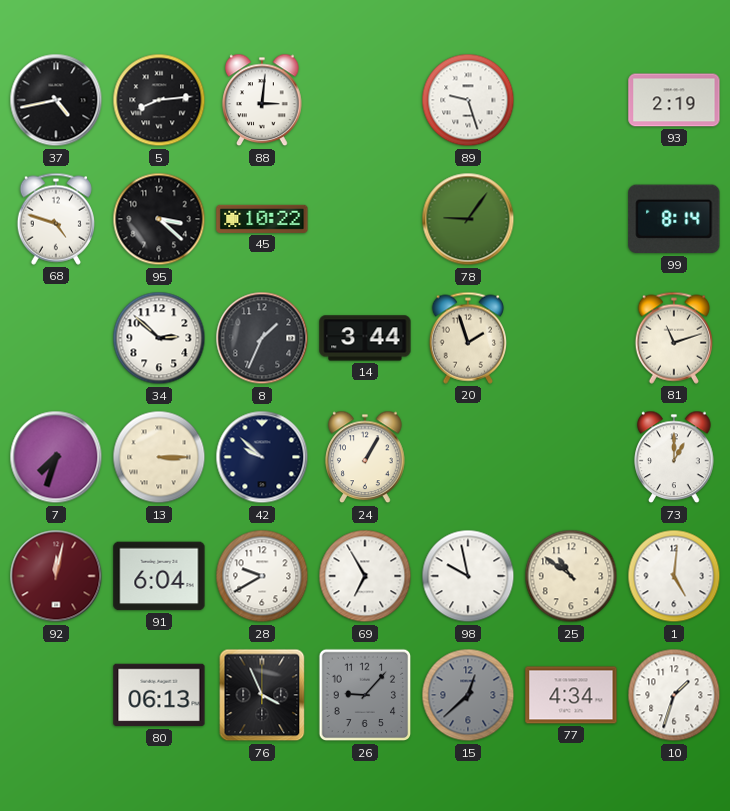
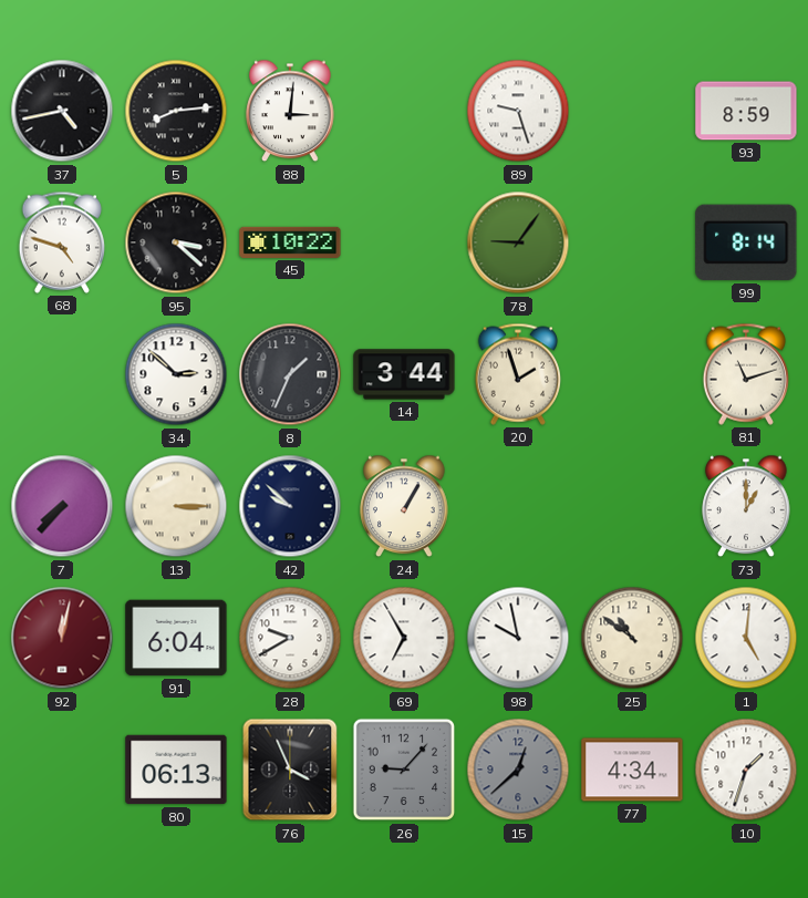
93: 2:19 -> 8:59 (746, 111)
7: 7:33 -> 7:37 (62, 506)
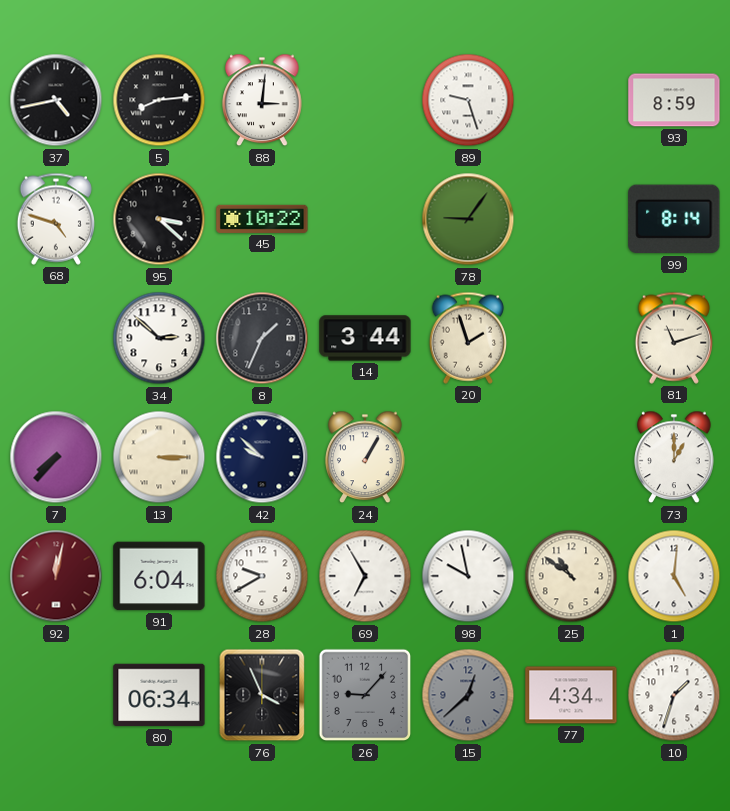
80: 06:13 -> 06:34 (159, 695)
